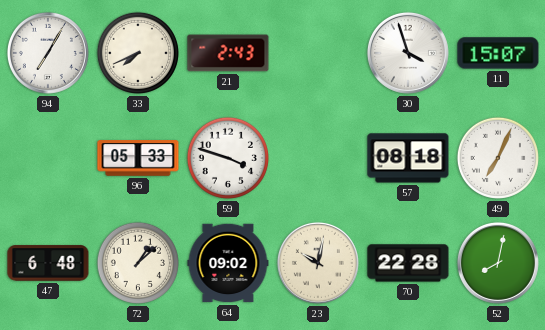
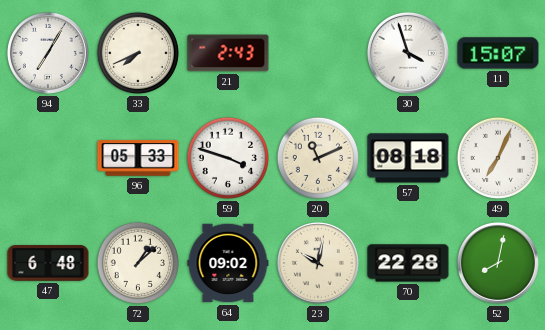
20: none -> 11:11 (318, 158)
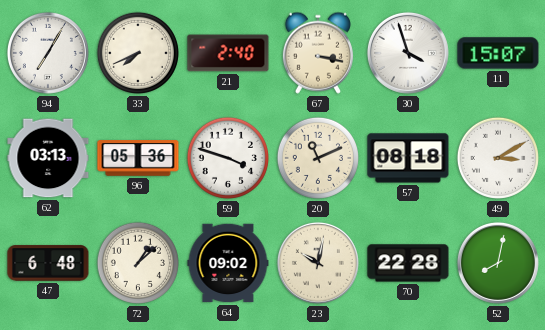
21: 2:43 -> 2:40 (228, 53)
67: none -> 3:17 (318, 53)
62: none -> 03:13 (48, 158)
96: 05:33 -> 05:36 (138, 158)
49: 7:04 -> 3:10 (498, 158)
